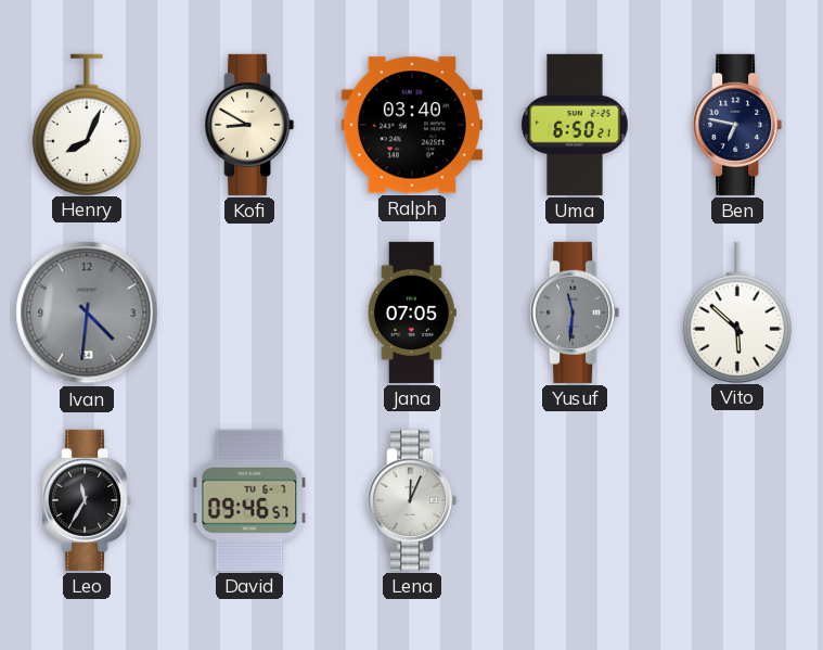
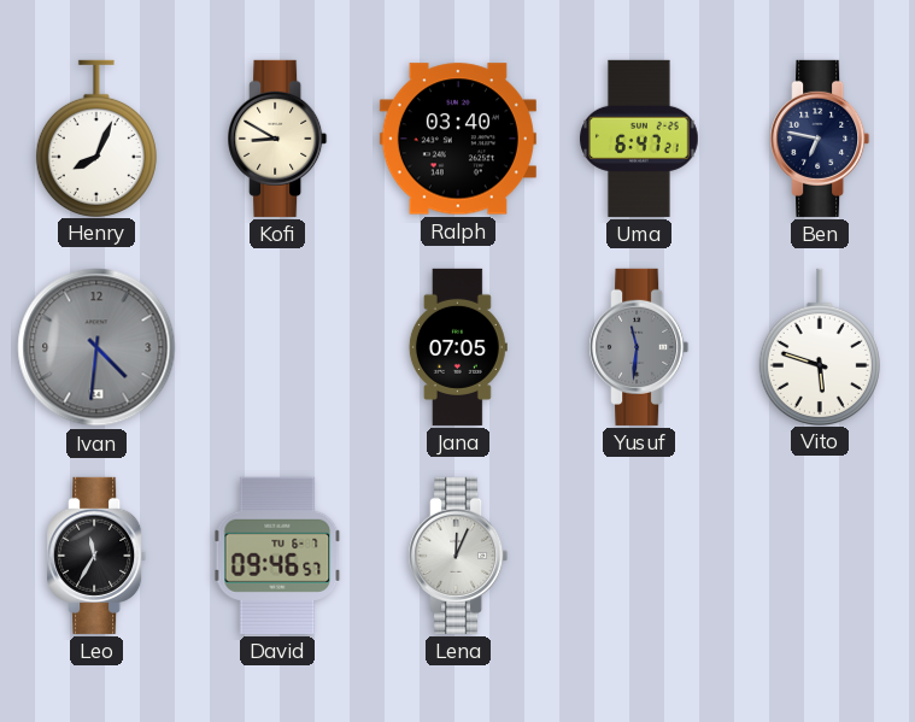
Uma: 6:50 -> 6:47 (640, 139)
Vito: 5:52 -> 5:48 (820, 346)
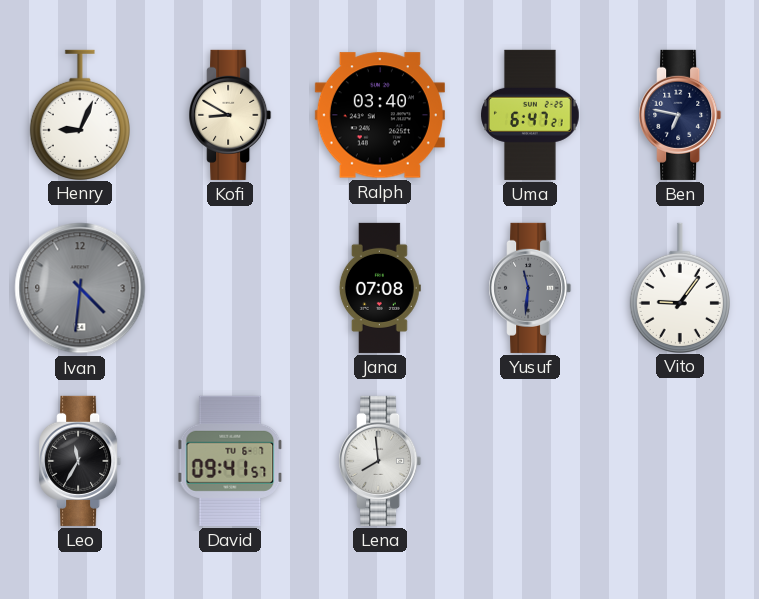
Henry: 8:04 -> 9:04 (80, 114)
Jana: 07:05 -> 07:08 (380, 288)
Vito: 5:48 -> 9:06 (680, 287)
David: 09:46 -> 09:41 (230, 461)
Lena: 12:04 -> 7:59 (380, 461)
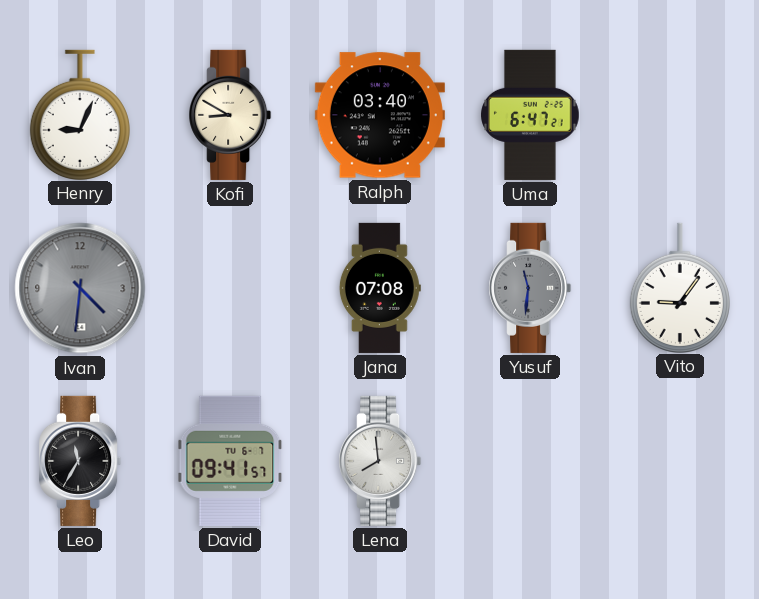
Ben: 6:47 -> none (680, 115)
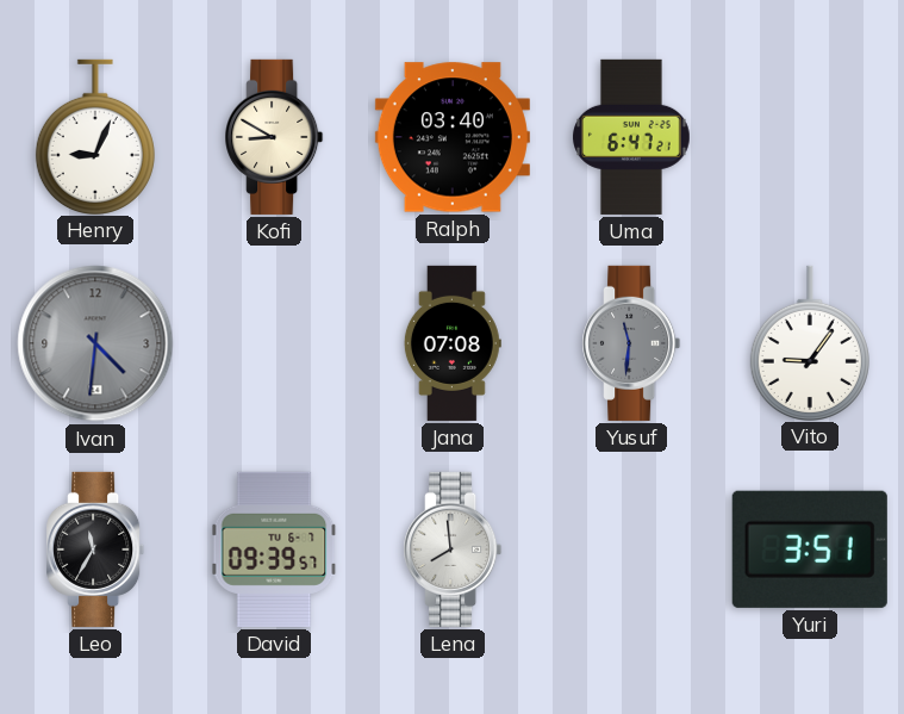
David: 09:41 -> 09:39 (274, 550)
Yuri: none -> 3:51 (810, 550)
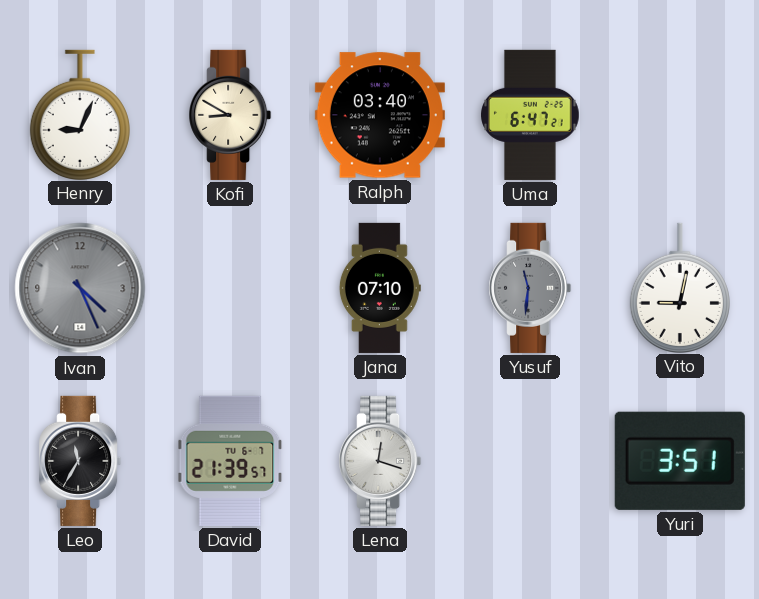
Ivan: 4:31 -> 4:26 (80, 288)
Jana: 07:08 -> 07:10 (380, 288)
Vito: 9:06 -> 9:02 (680, 287)
David: 09:39 -> 21:39 (230, 461)
Lena: 7:59 -> 12:18 (380, 461)
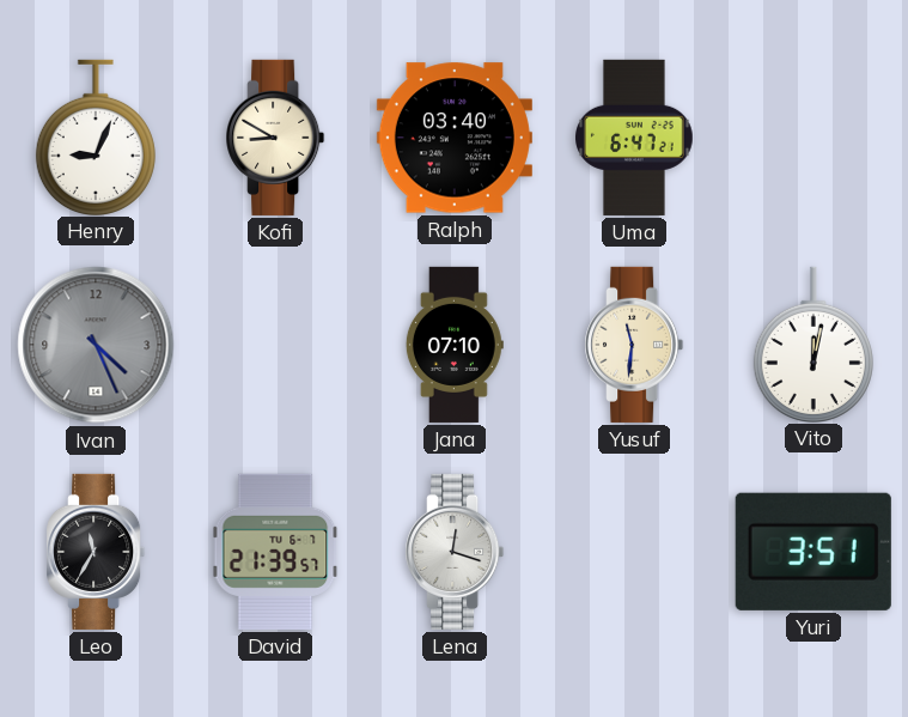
Yusuf dial: grey -> cream (634, 345)
Vito: 9:02 -> 12:02 (813, 344)
